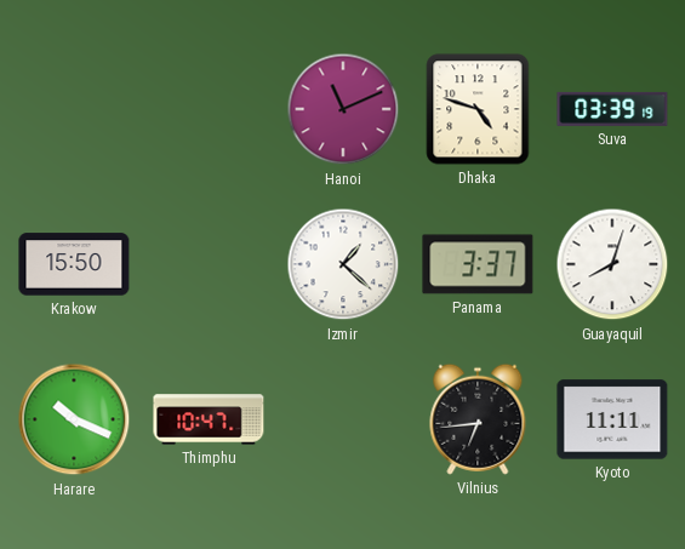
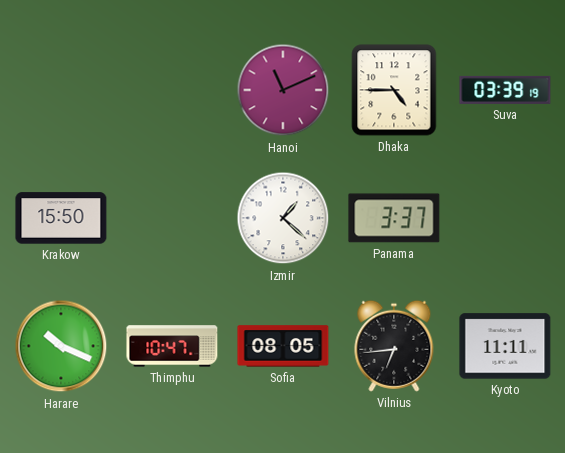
Dhaka: 4:48 -> 4:45 (394, 90)
Guayaquil: 8:03 -> none (612, 264)
Sofia: none -> 08:05 (283, 346)
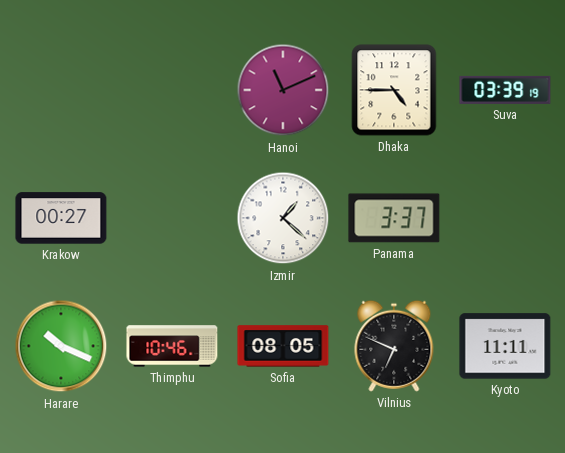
Krakow: 15:50 -> 00:27 (61, 218)
Thimphu: 10:47 -> 10:46 (172, 346)
Vilnius: 6:44 -> 6:49 (394, 346)
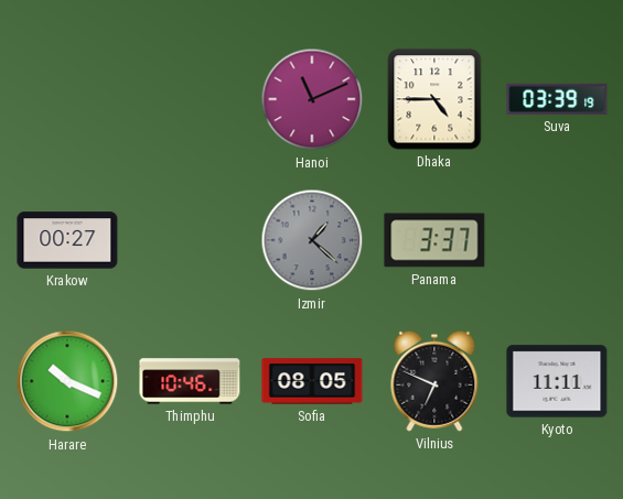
Izmir dial: white -> grey (312, 240)
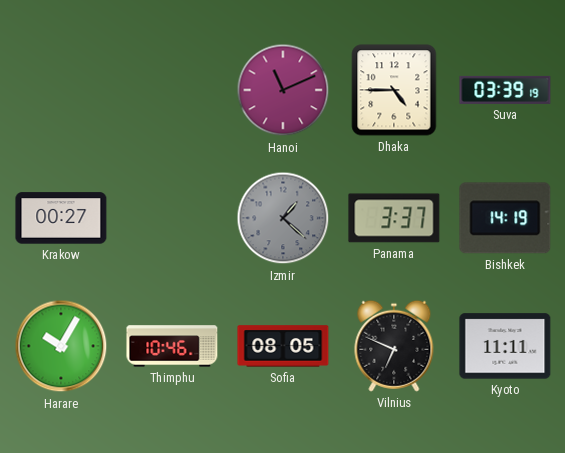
Bishkek: none -> 14:19 (505, 218)
Harare: 10:19 -> 10:05 (61, 346)
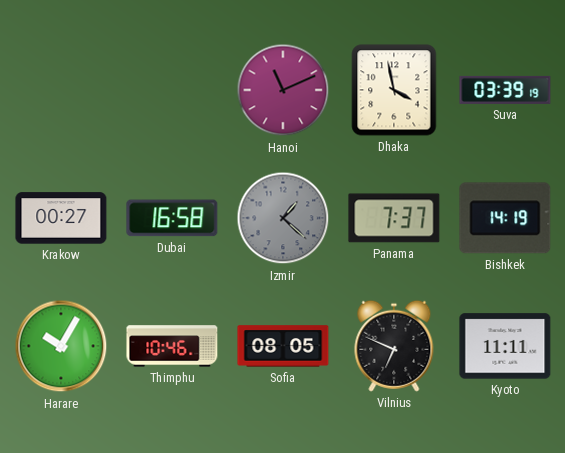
Dhaka: 4:45 -> 3:58 (394, 90)
Dubai: none -> 16:58 (172, 218)
Panama: 3:37 -> 7:37 (394, 218)
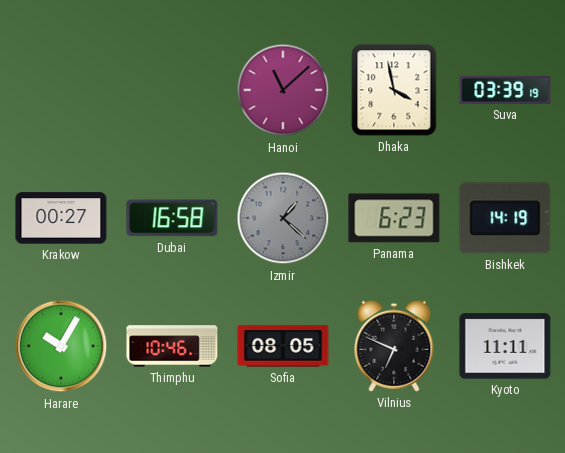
Hanoi: 11:11 -> 11:08 (283, 90)
Panama: 7:37 -> 6:23 (394, 218)
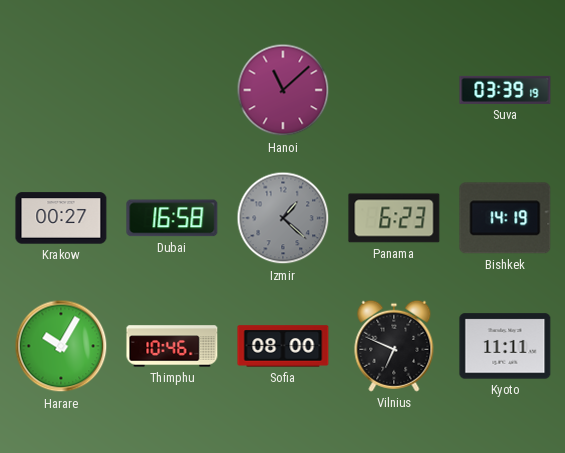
Dhaka: 3:58 -> none (394, 90)
Sofia: 08:05 -> 08:00 (283, 346)
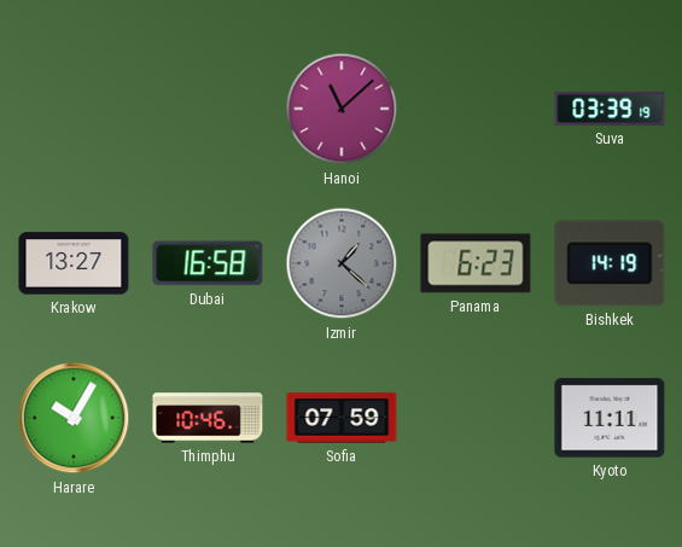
Krakow: 00:27 -> 13:27 (74, 263)
Sofia: 08:00 -> 07:59 (342, 418)
Vilnius: 6:49 -> none (394, 346)
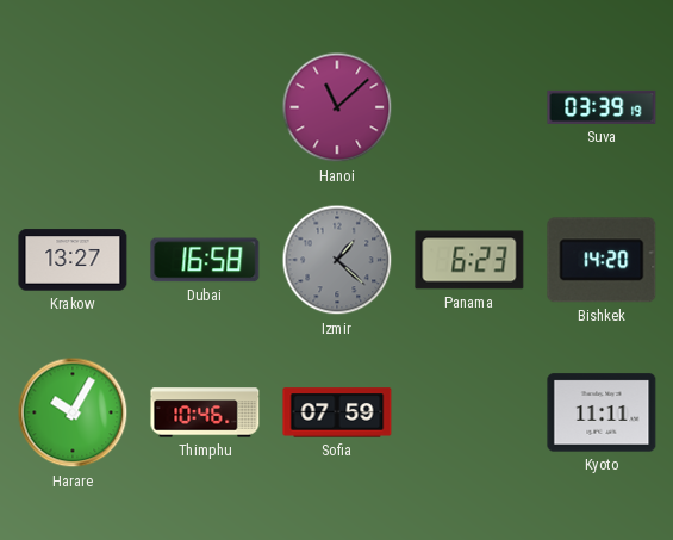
Bishkek: 14:19 -> 14:20 (602, 260)
